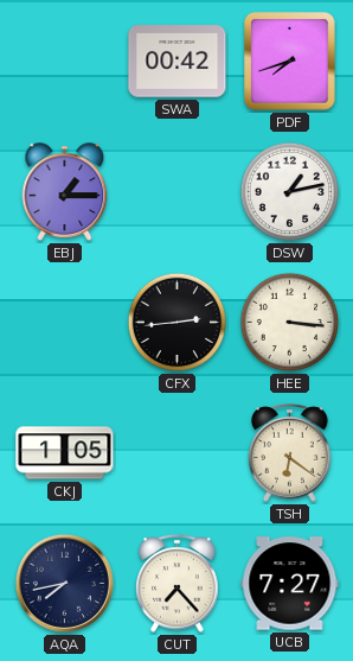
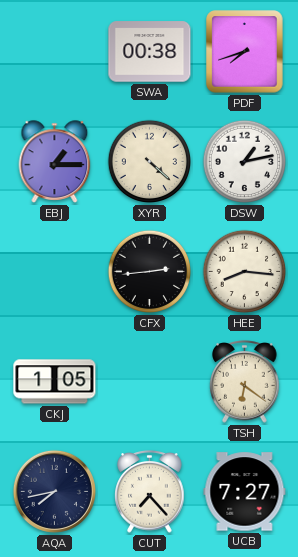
SWA: 00:42 -> 00:38 (150, 52)
XYR: none -> 4:22 (150, 162)
HEE: 3:16 -> 8:16 (245, 272)
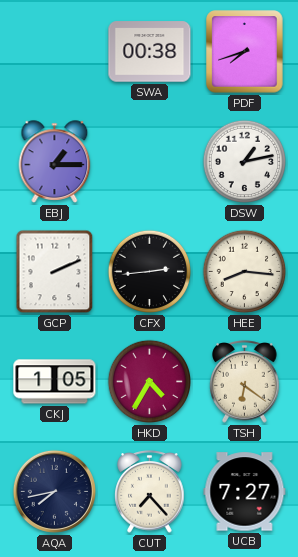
XYR: 4:22 -> none (150, 162)
GCP: none -> 2:11 (55, 272)
HKD: none -> 4:35 (150, 382)
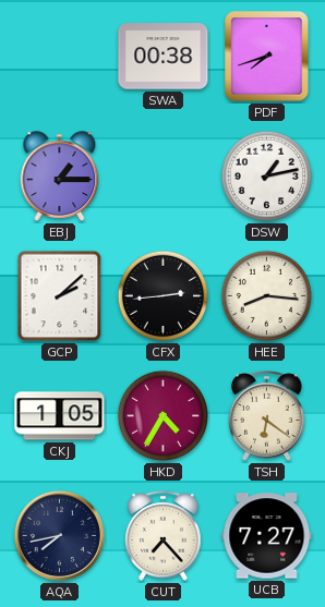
GCP: 2:11 -> 2:08 (60, 296)
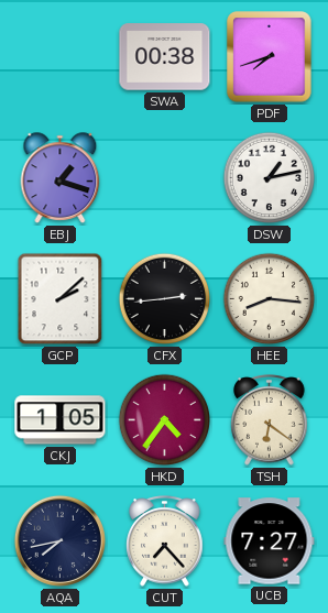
EBJ: 1:15 -> 1:18 (61, 178)
HKD: 4:35 -> 4:36 (165, 420)
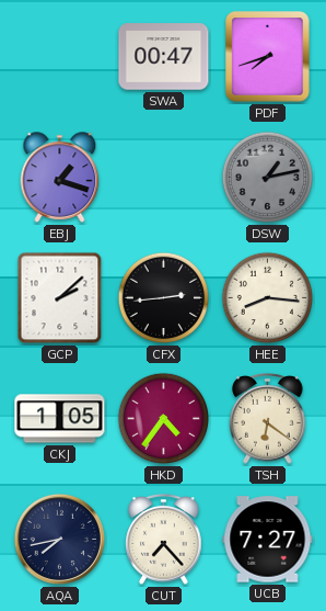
SWA: 00:38 -> 00:47 (164, 57)
DSW dial: white -> grey (268, 178)
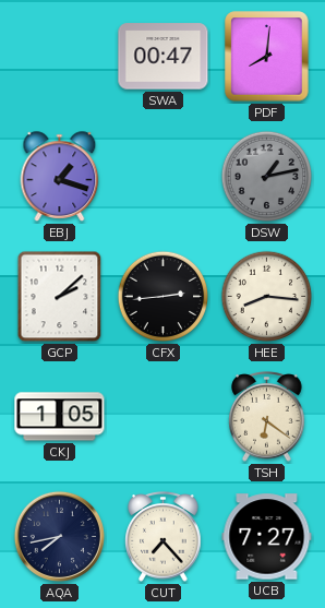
PDF: 7:42 -> 8:01 (267, 57)
HKD: 4:36 -> none (164, 419)
